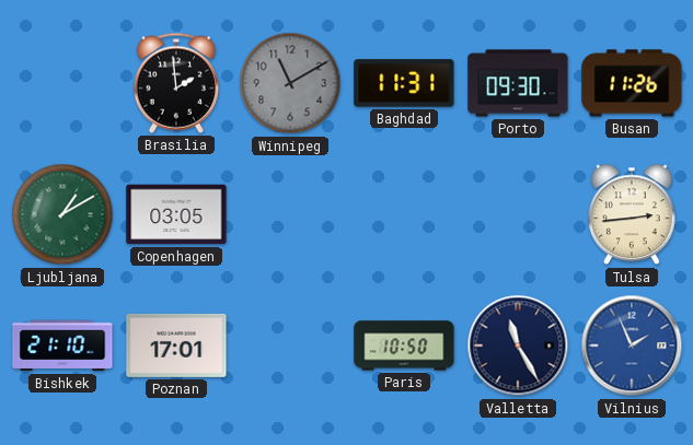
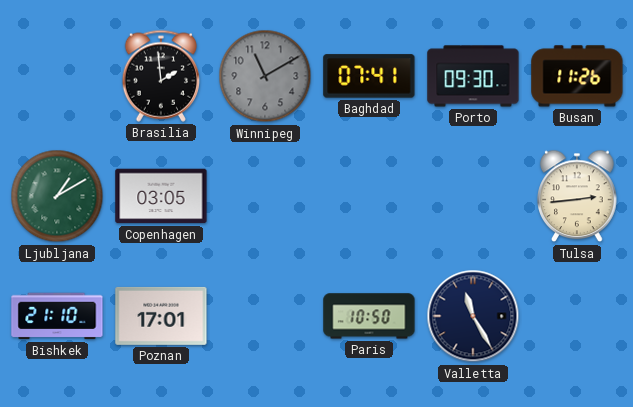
Baghdad: 11:31 -> 07:41 (369, 76)
Vilnius: 1:56 -> none (632, 346)
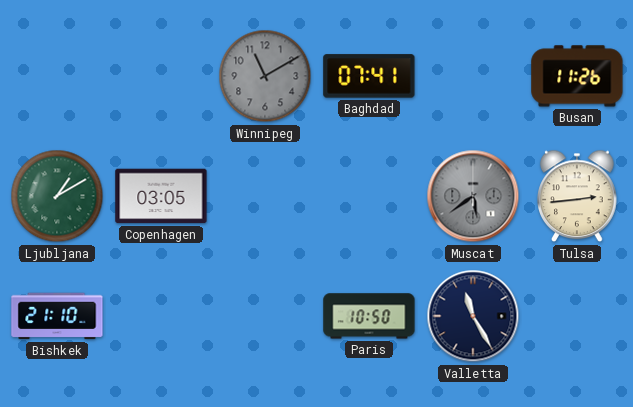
Brasilia: 1:59 -> none (160, 76)
Porto: 09:30 -> none (473, 76)
Muscat: none -> 5:39 (473, 196)
Poznan: 17:01 -> none (161, 316)
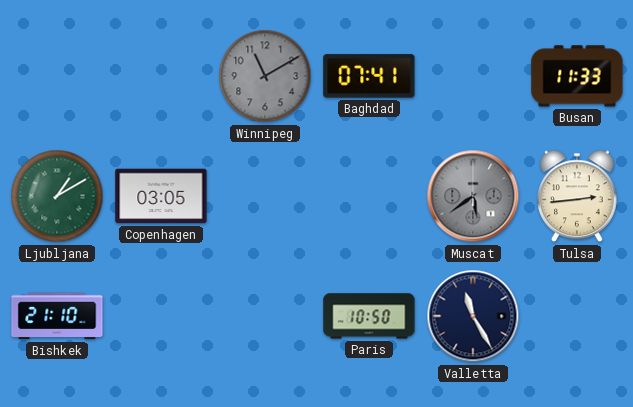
Busan: 11:26 -> 11:33 (577, 76)
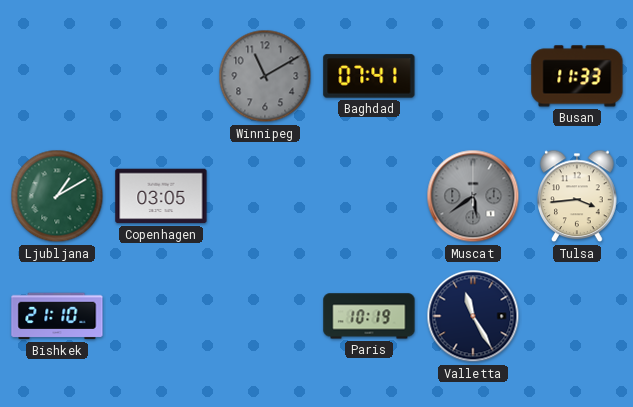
Tulsa: 2:44 -> 3:44 (577, 196)
Paris: 10:50 -> 10:19 (369, 316)
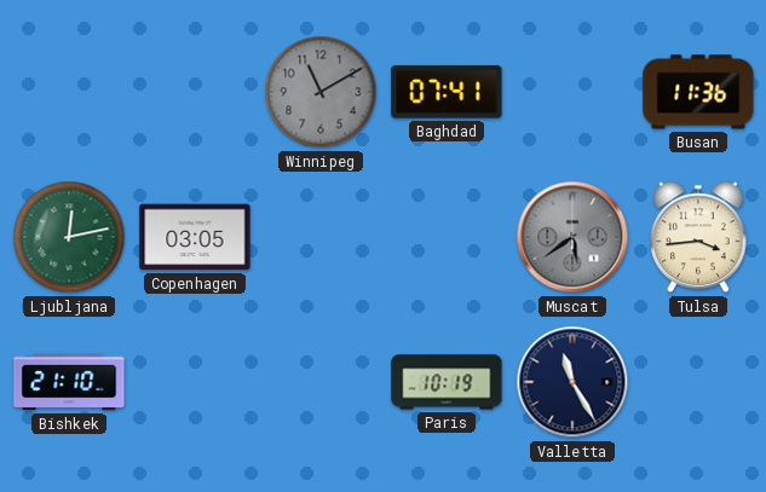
Busan: 11:33 -> 11:36 (698, 92)
Ljubljana: 1:10 -> 12:13 (69, 237)
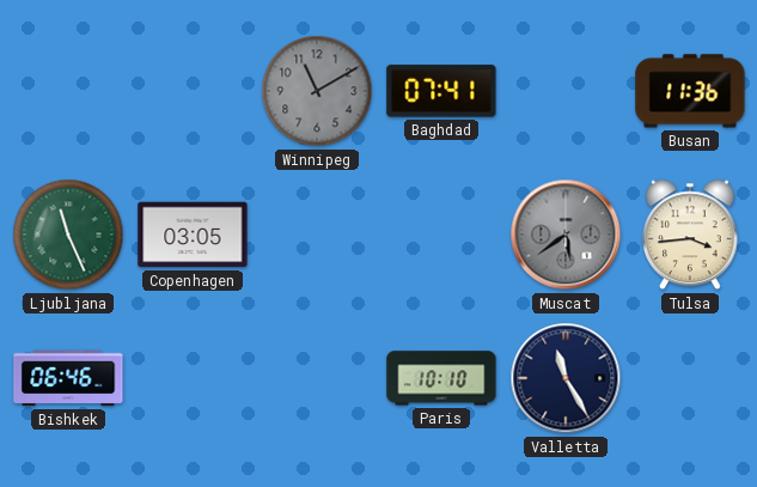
Ljubljana: 12:13 -> 11:26 (68, 235)
Bishkek: 21:10 -> 06:46 (68, 378)
Paris: 10:19 -> 10:10 (441, 378)
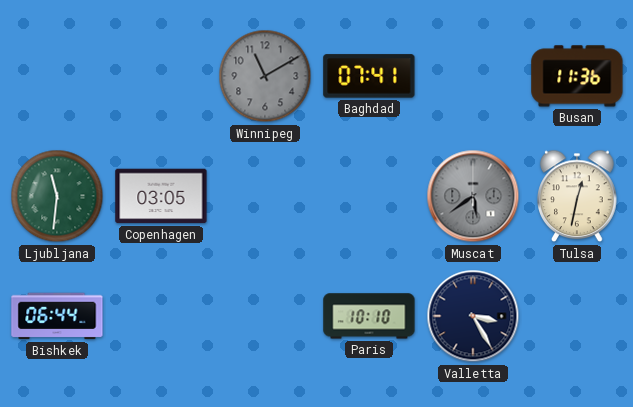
Ljubljana: 11:26 -> 11:31 (57, 196)
Tulsa: 3:44 -> 12:32 (577, 196)
Bishkek: 06:46 -> 06:44 (57, 316)
Valletta: 11:25 -> 3:25 (473, 316)
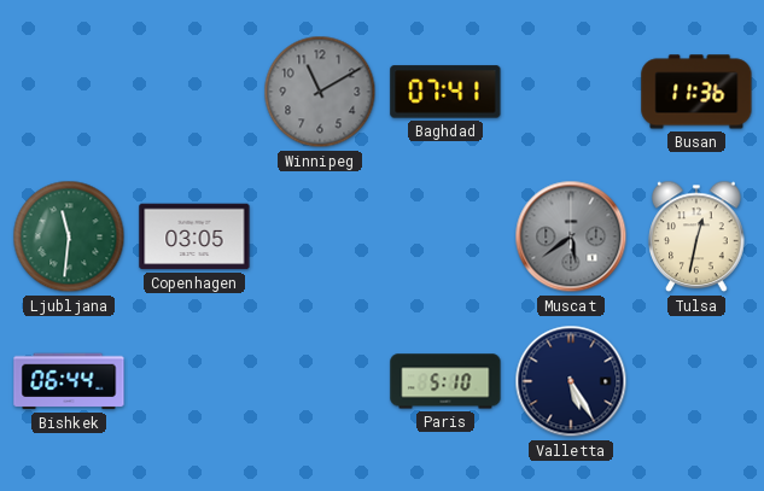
Paris: 10:10 -> 5:10 (445, 381)
Valletta: 3:25 -> 5:25 (571, 381)
